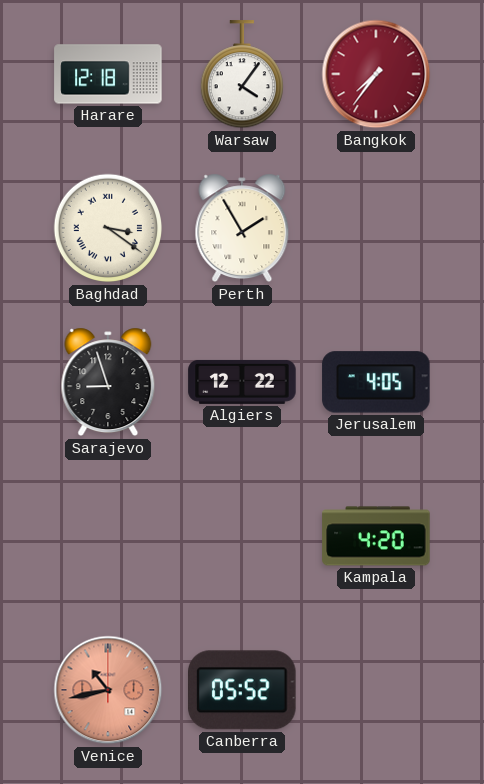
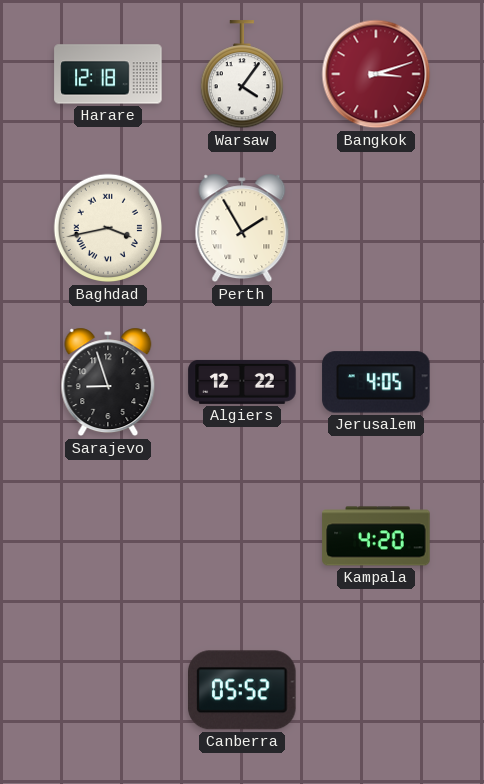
Bangkok: 7:36 -> 3:12 (376, 74)
Baghdad: 3:21 -> 3:43 (108, 228)
Venice: 10:43 -> none (108, 690)
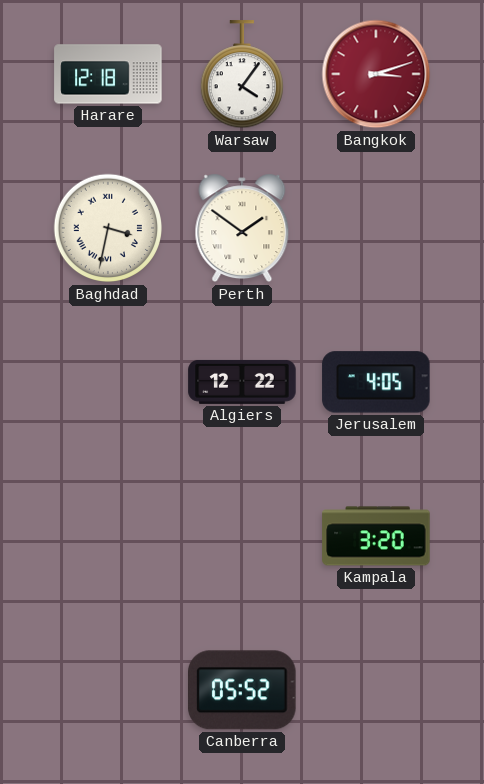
Baghdad: 3:43 -> 3:32 (108, 228)
Perth: 1:55 -> 1:51 (242, 228)
Sarajevo: 8:57 -> none (108, 382)
Kampala: 4:20 -> 3:20 (376, 536)
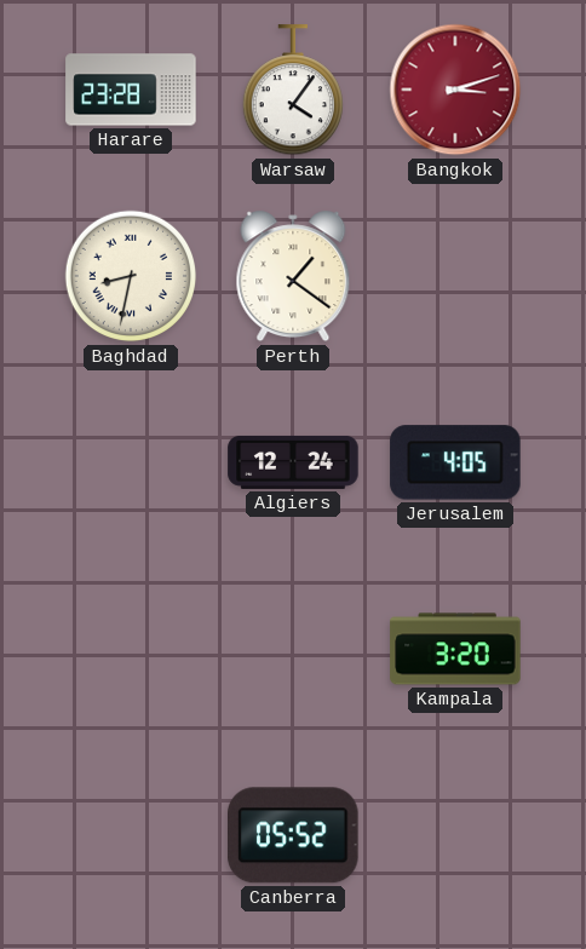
Harare: 12:18 -> 23:28 (131, 90)
Baghdad: 3:32 -> 8:32 (131, 276)
Perth: 1:51 -> 1:21 (293, 276)
Algiers: 12:22 -> 12:24 (293, 462)
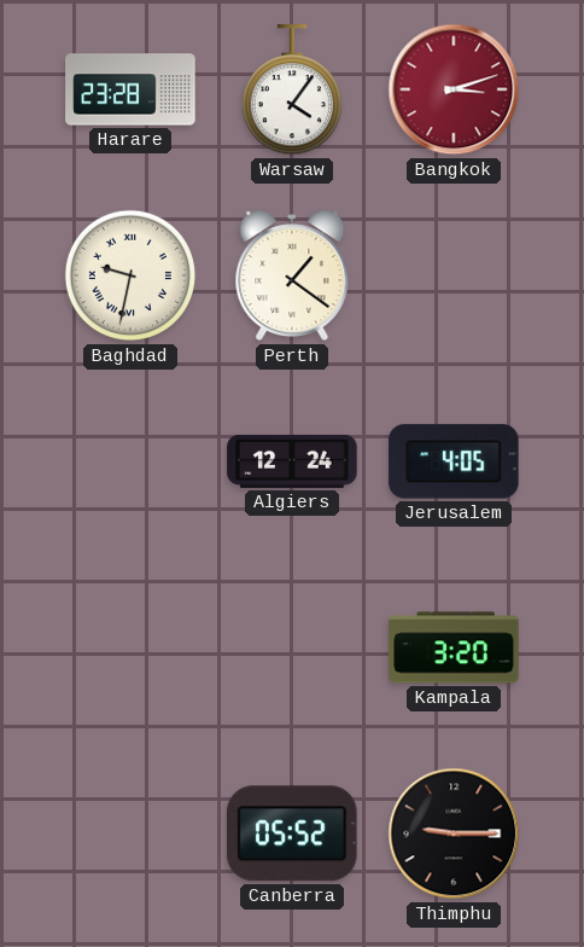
Baghdad: 8:32 -> 9:32 (130, 275)
Thimphu: none -> 9:15 (454, 833)
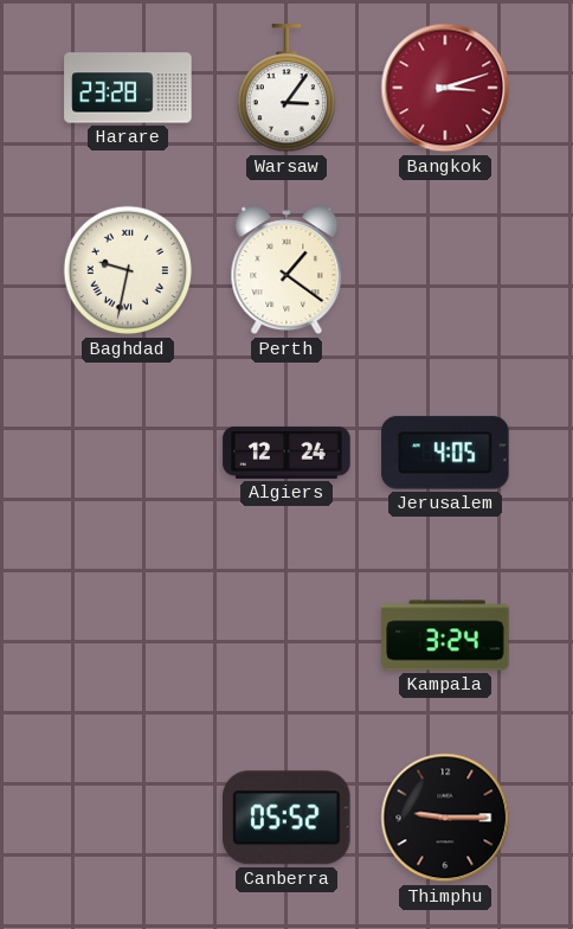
Warsaw: 4:06 -> 3:06 (285, 89)
Kampala: 3:20 -> 3:24 (445, 635)
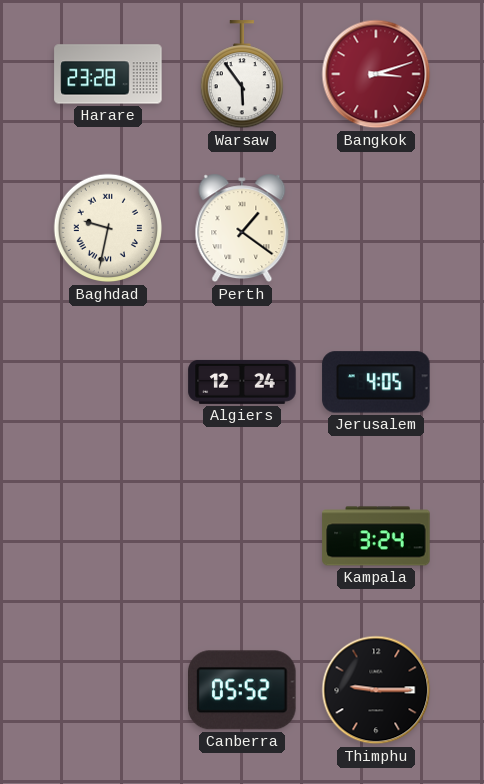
Warsaw: 3:06 -> 5:54 (241, 75)
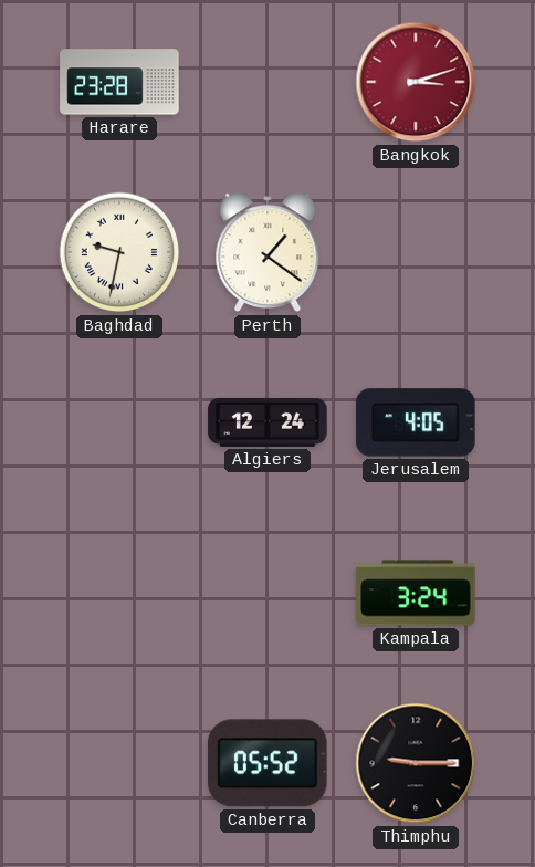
Warsaw: 5:54 -> none (241, 75)
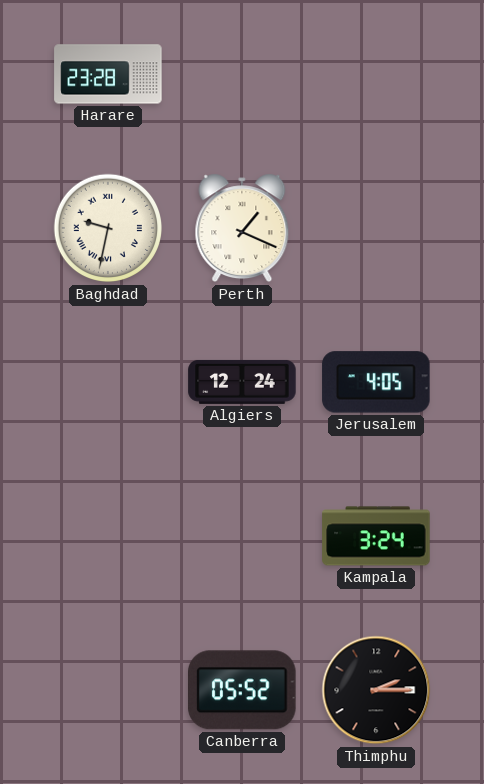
Bangkok: 3:12 -> none (416, 82)
Perth: 1:21 -> 1:19 (242, 228)
Thimphu: 9:15 -> 2:15 (376, 690)
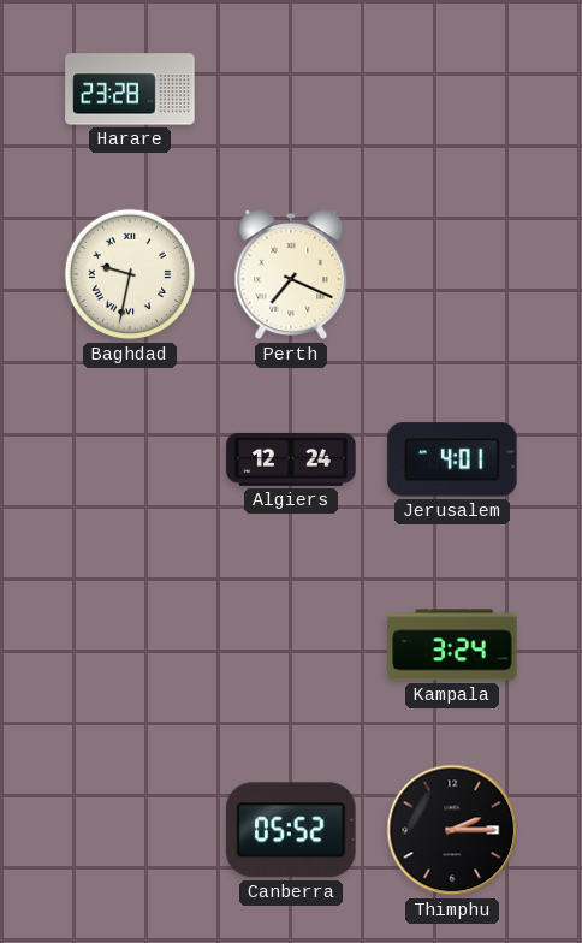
Perth: 1:19 -> 7:19 (291, 274)
Jerusalem: 4:05 -> 4:01 (452, 459)
